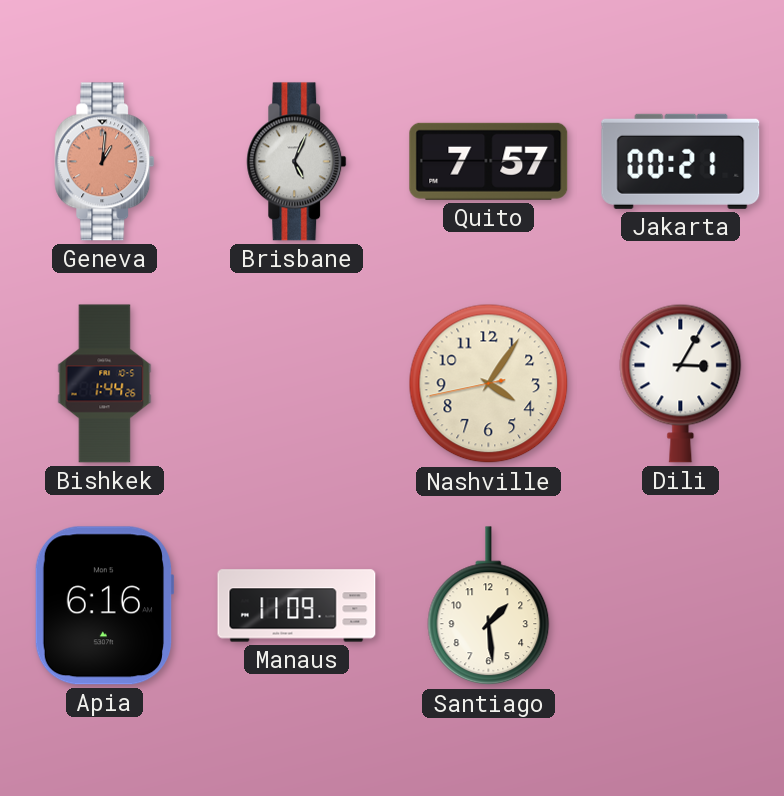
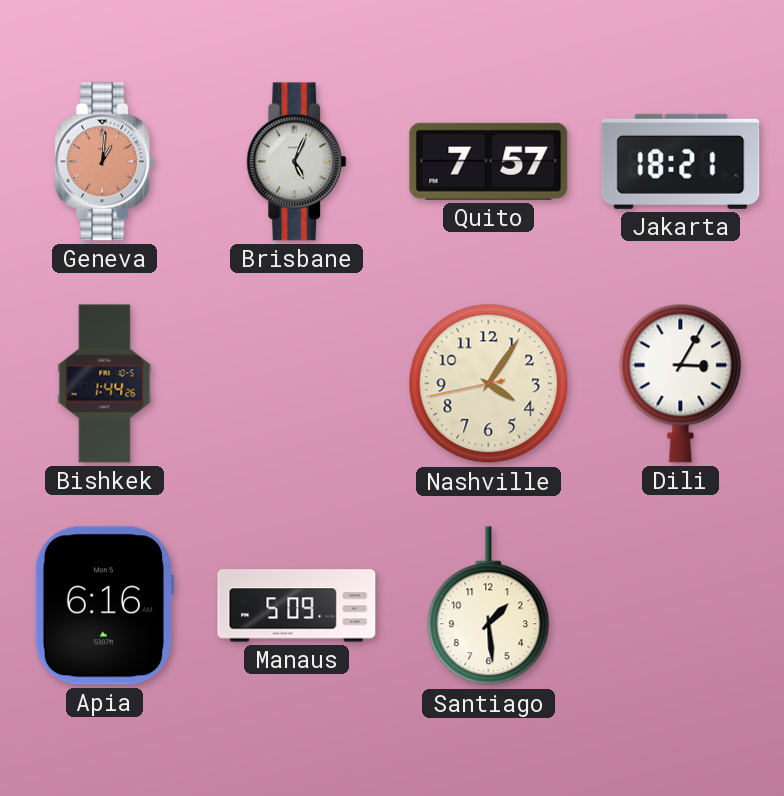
Jakarta: 00:21 -> 18:21 (681, 161)
Manaus: 11:09 -> 5:09 (297, 606)
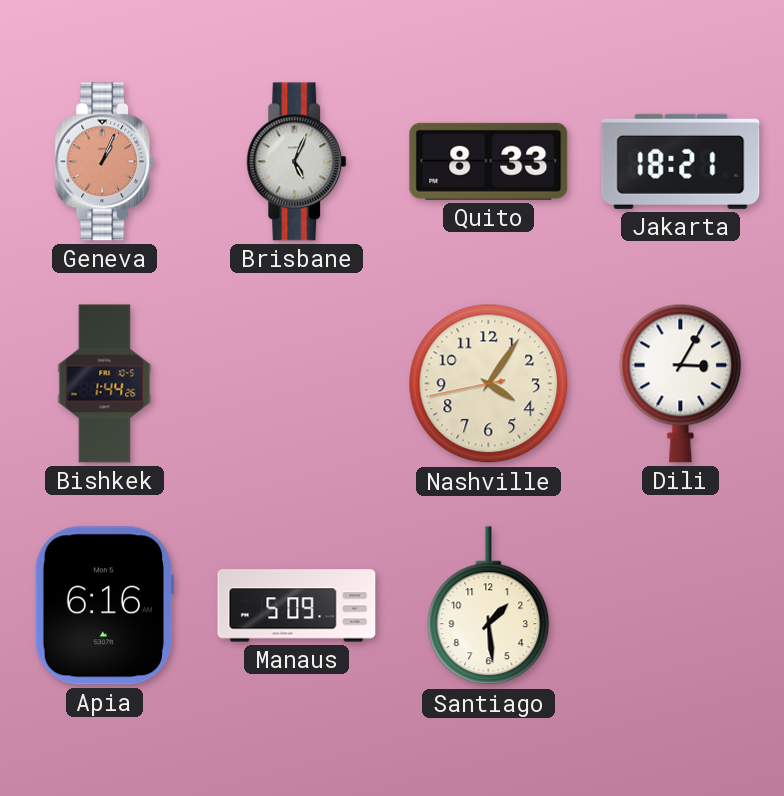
Geneva: 1:01 -> 1:04 (105, 162)
Quito: 7:57 -> 8:33 (489, 161)
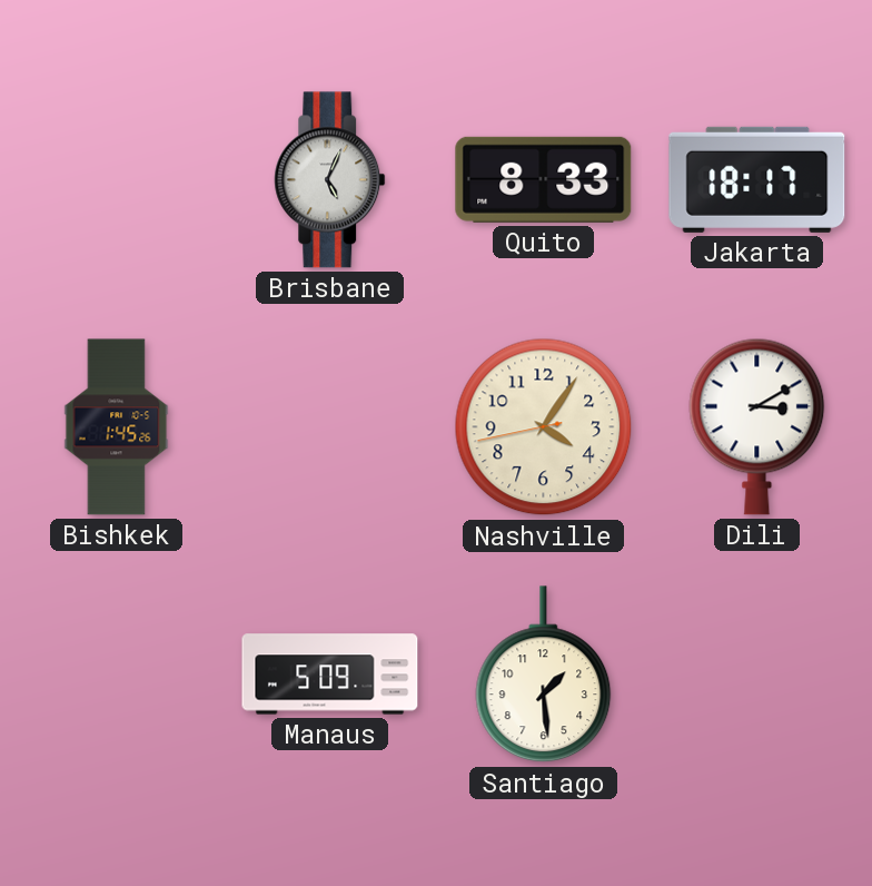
Geneva: 1:04 -> none (105, 162)
Jakarta: 18:21 -> 18:17 (757, 179)
Bishkek: 1:44 -> 1:45 (117, 427)
Dili: 3:05 -> 3:10 (757, 426)
Apia: 6:16 -> none (104, 606)
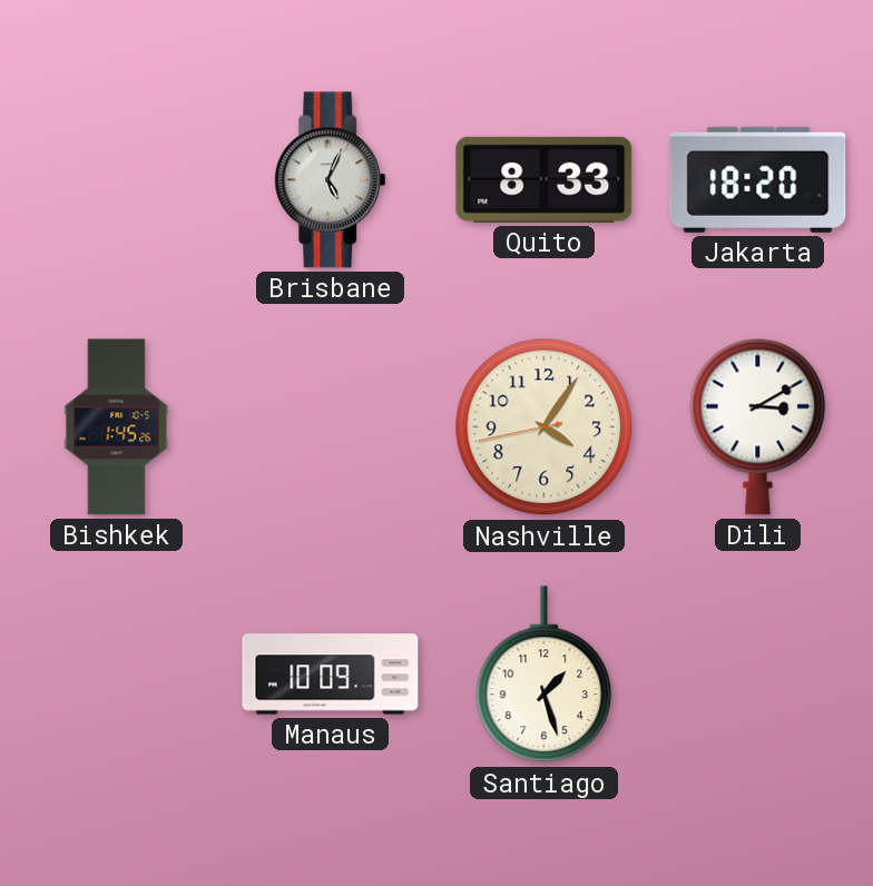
Jakarta: 18:17 -> 18:20 (758, 179)
Manaus: 5:09 -> 10:09 (331, 675)
Santiago: 1:29 -> 1:27 (545, 675)
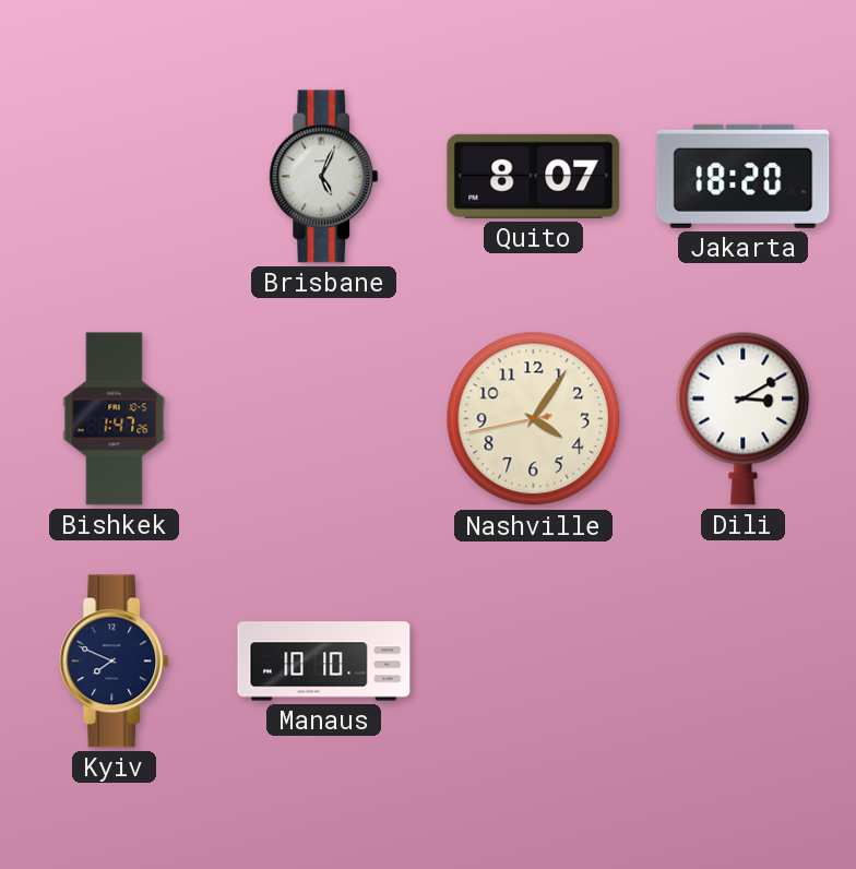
Quito: 8:33 -> 8:07 (534, 176)
Bishkek: 1:45 -> 1:47 (115, 419)
Kyiv: none -> 7:49 (115, 662)
Manaus: 10:09 -> 10:10 (324, 662)
Santiago: 1:27 -> none (545, 675)
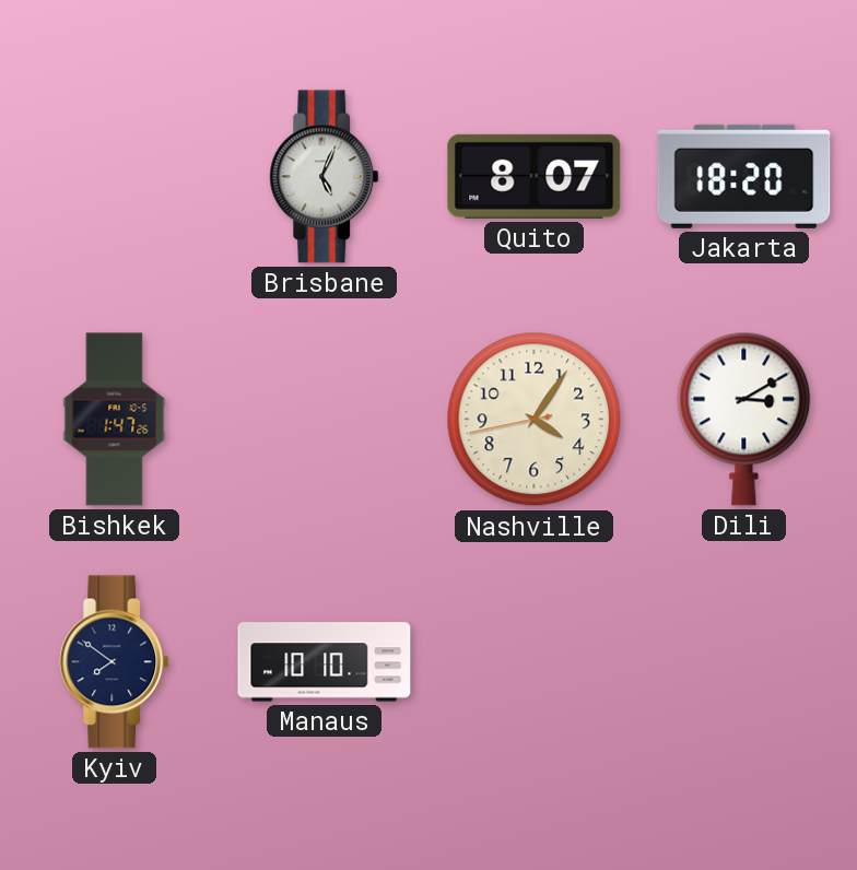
Kyiv: 7:49 -> 7:51 (115, 662)
